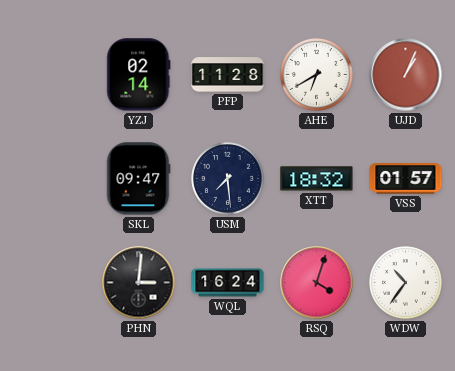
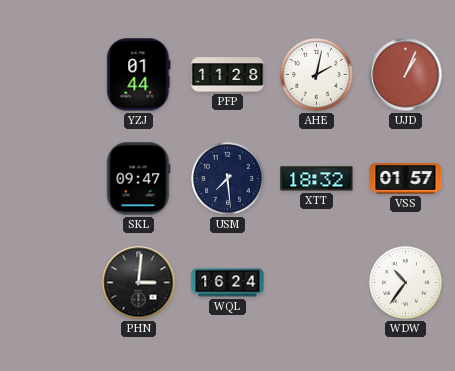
YZJ: 02:14 -> 01:44 (139, 75)
AHE: 6:40 -> 2:02 (317, 75)
RSQ: 4:03 -> none (317, 283)
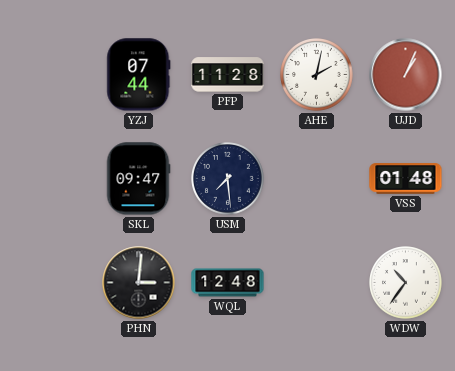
YZJ: 01:44 -> 07:44 (139, 75)
XTT: 18:32 -> none (317, 179)
VSS: 01:57 -> 01:48 (406, 179)
WQL: 16:24 -> 12:48 (228, 283)
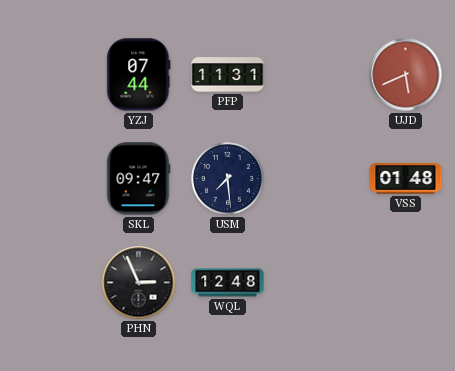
PFP: 11:28 -> 11:31 (228, 75)
AHE: 2:02 -> none (317, 75)
UJD: 1:04 -> 5:41 (406, 75)
PHN: 3:01 -> 2:56 (139, 283)
WDW: 10:36 -> none (406, 283)
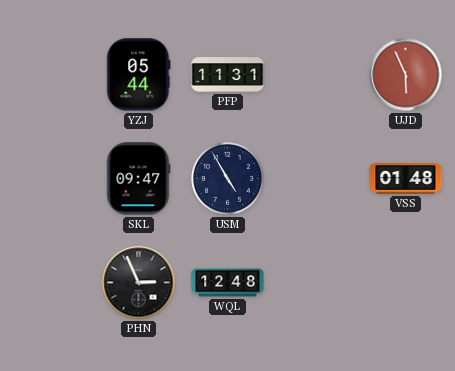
YZJ: 07:44 -> 05:44 (139, 75)
UJD: 5:41 -> 5:56 (406, 75)
USM: 7:29 -> 4:55 (228, 179)
